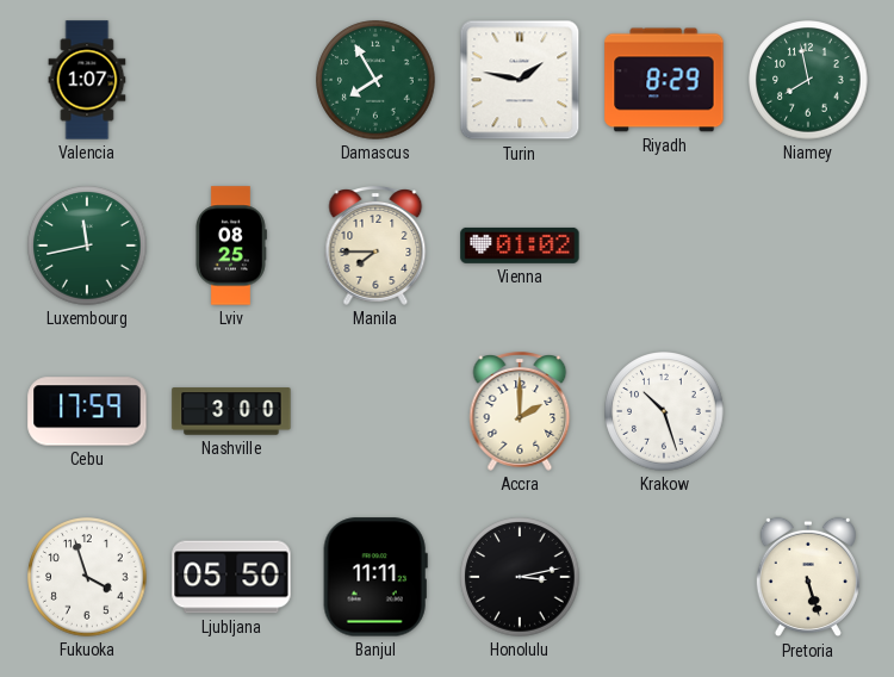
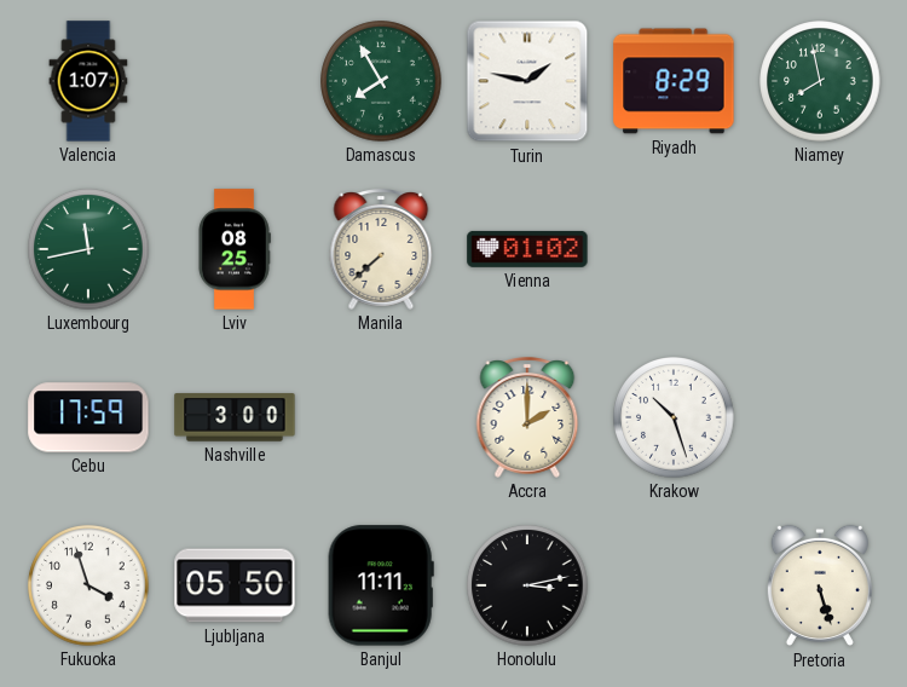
Manila: 7:45 -> 7:38 (381, 250)
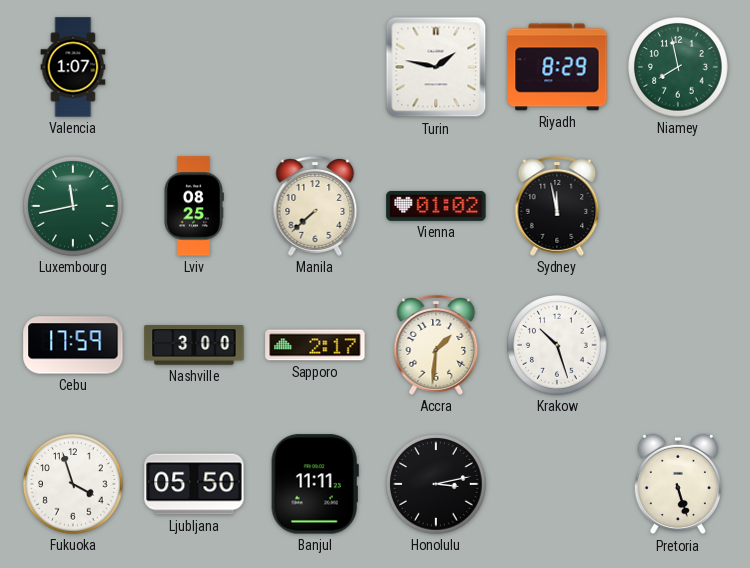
Damascus: 7:55 -> none (381, 81)
Sydney: none -> 11:58 (557, 207)
Sapporo: none -> 2:17 (315, 345)
Accra: 2:00 -> 1:31 (436, 346)
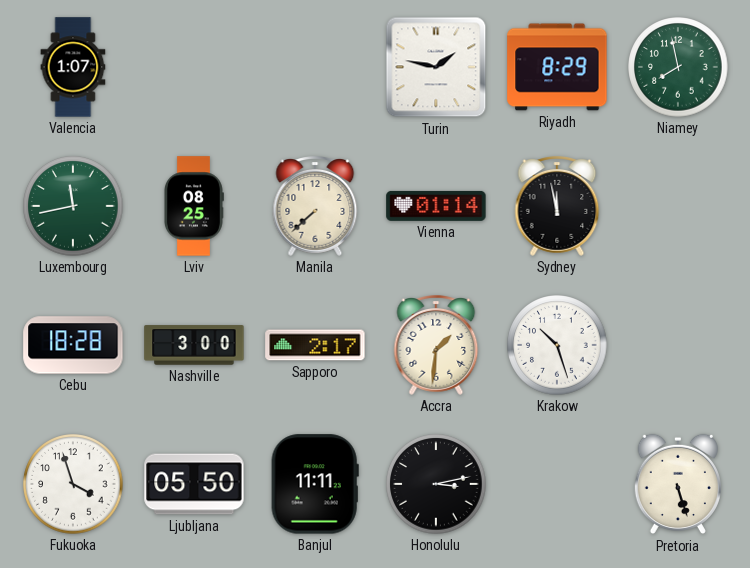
Vienna: 01:02 -> 01:14 (436, 206)
Cebu: 17:59 -> 18:28 (73, 345)
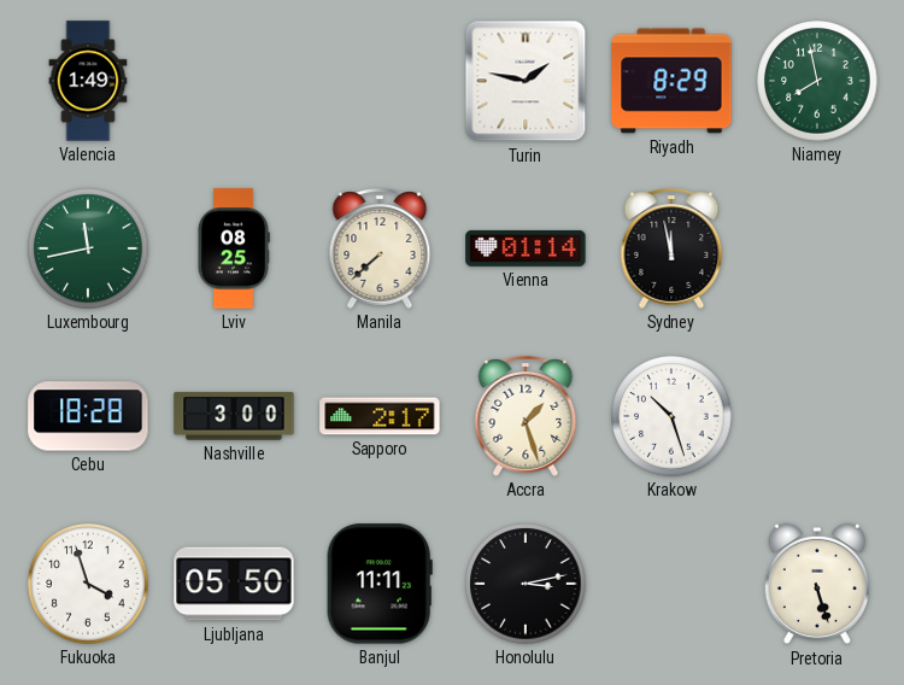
Valencia: 1:07 -> 1:49 (88, 81)
Accra: 1:31 -> 1:27 (526, 417)
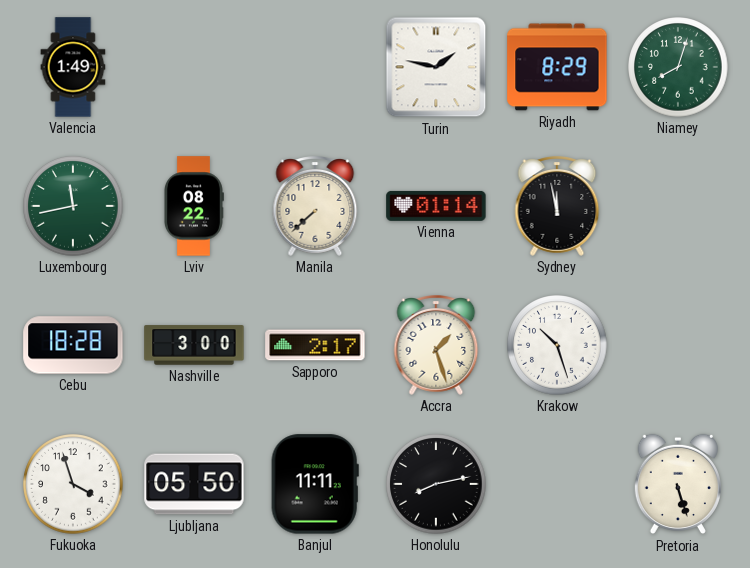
Niamey: 7:58 -> 8:03 (678, 67)
Lviv: 08:25 -> 08:22 (193, 206)
Honolulu: 3:13 -> 8:13 (436, 484)
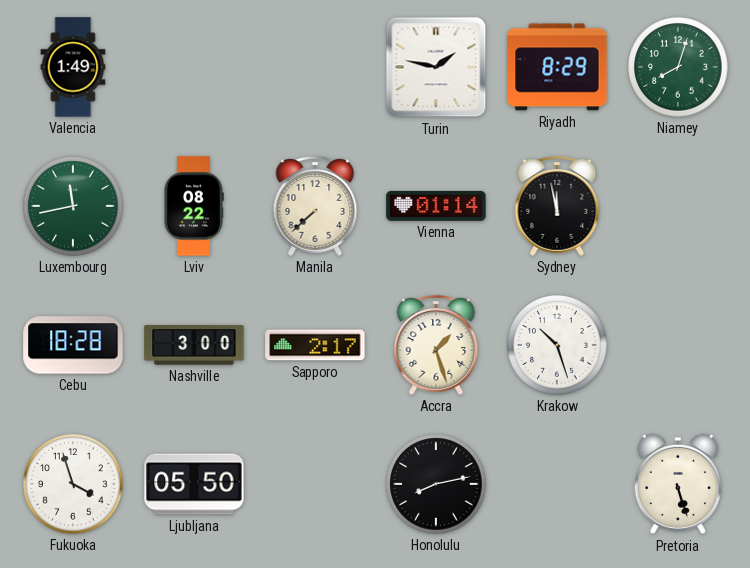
Banjul: 11:11 -> none (315, 484)
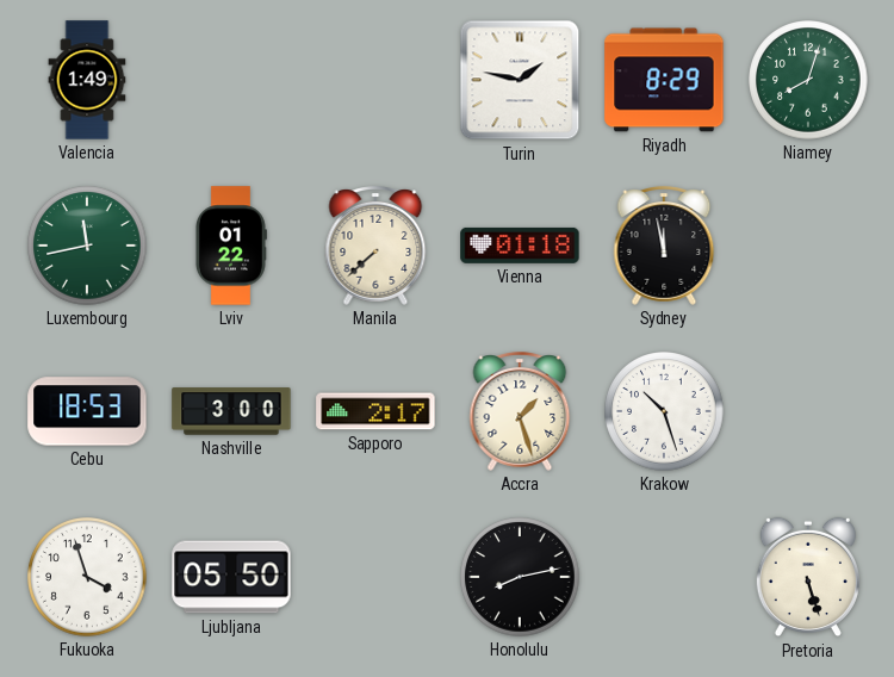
Lviv: 08:22 -> 01:22 (230, 246)
Vienna: 01:14 -> 01:18 (520, 246)
Cebu: 18:28 -> 18:53 (87, 411)
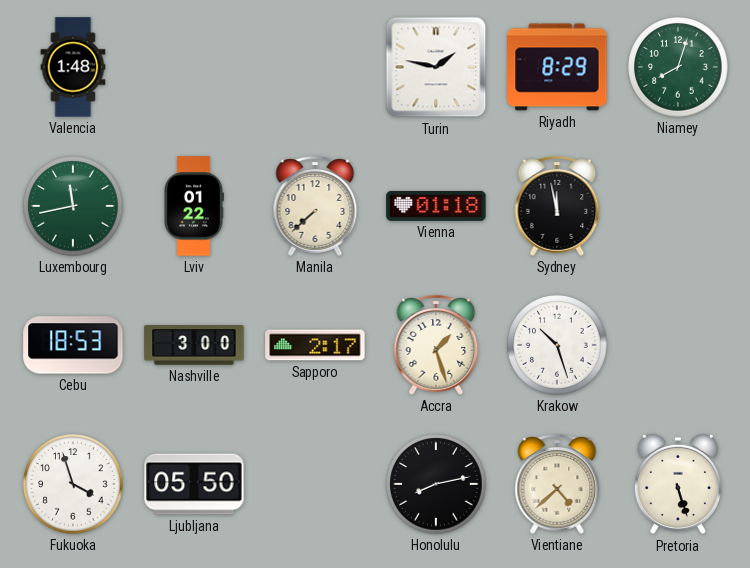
Valencia: 1:49 -> 1:48 (73, 67)
Vientiane: none -> 4:38 (557, 485)
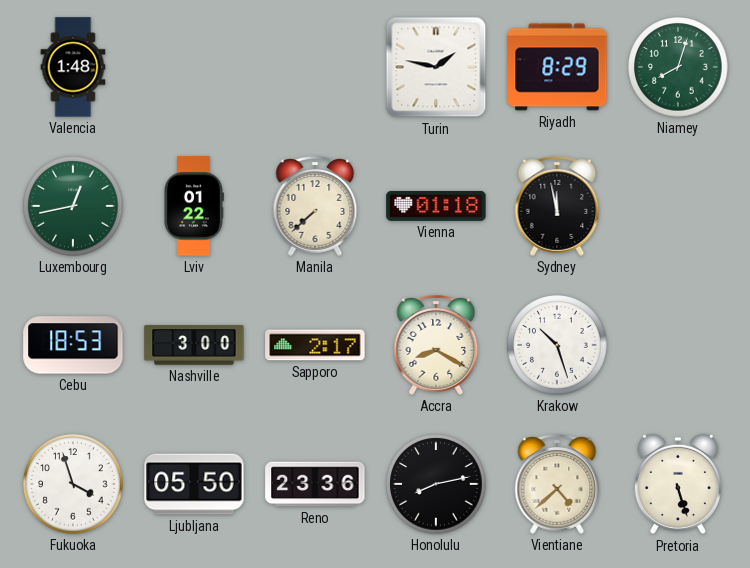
Luxembourg: 11:43 -> 12:43 (73, 206)
Accra: 1:27 -> 8:20 (436, 346)
Reno: none -> 23:36 (315, 484)
